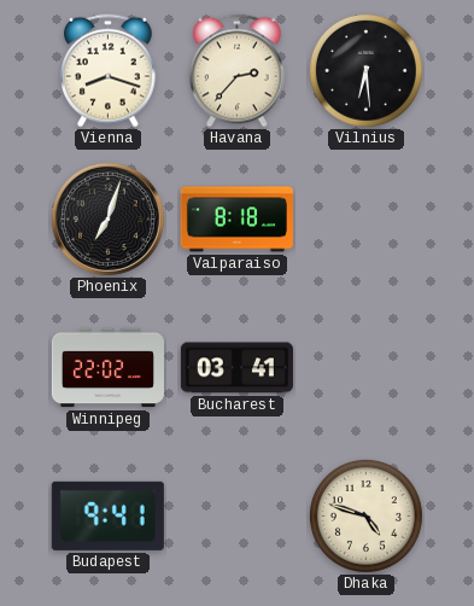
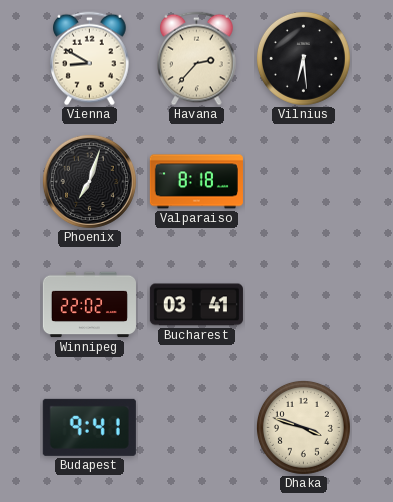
Vienna: 8:18 -> 8:50 (90, 59)
Dhaka: 4:48 -> 3:48 (303, 427)
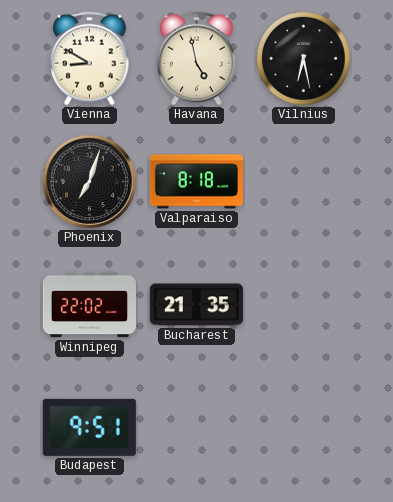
Havana: 2:37 -> 4:58 (197, 59)
Vilnius: 6:29 -> 6:28 (303, 58)
Bucharest: 03:41 -> 21:35 (196, 305)
Budapest: 9:41 -> 9:51 (89, 427)
Dhaka: 3:48 -> none (303, 427)
